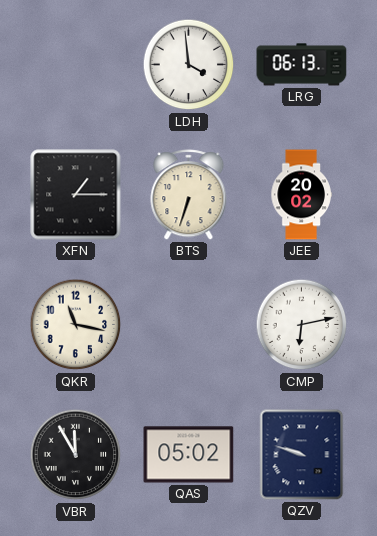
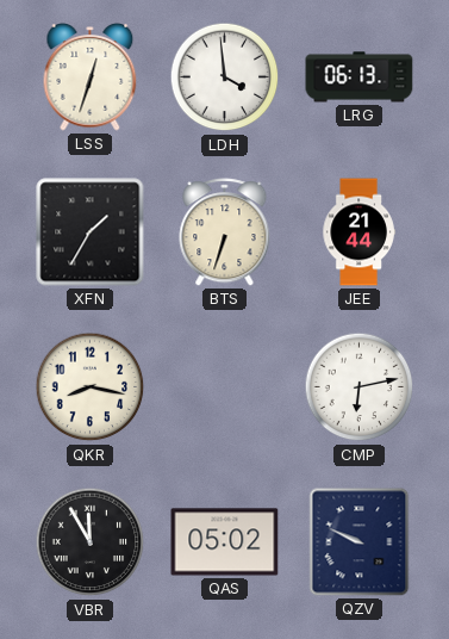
LSS: none -> 12:33 (91, 77)
XFN: 1:15 -> 1:35 (91, 232)
JEE: 20:02 -> 21:44 (358, 232)
QKR: 11:17 -> 8:17 (91, 387)
QZV: 9:48 -> 9:49 (360, 542)
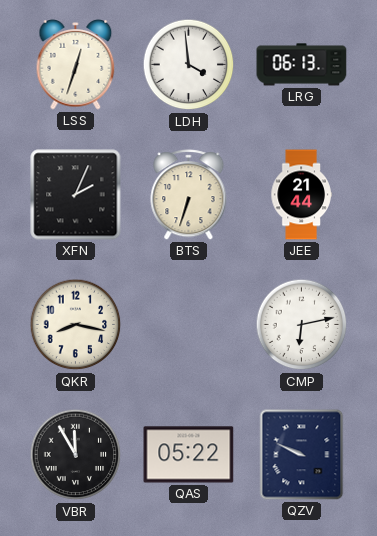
XFN: 1:35 -> 2:04 (76, 195)
QAS: 05:02 -> 05:22 (189, 455)
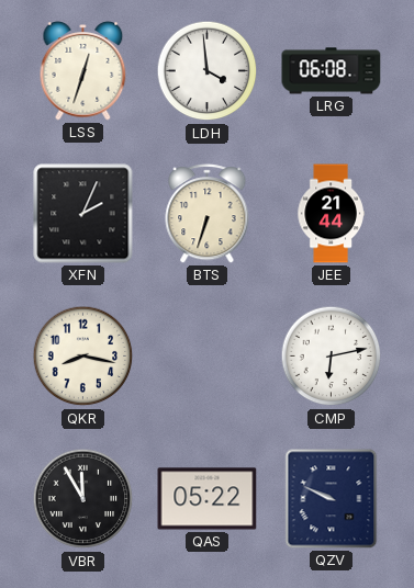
LRG: 06:13 -> 06:08 (332, 71)
